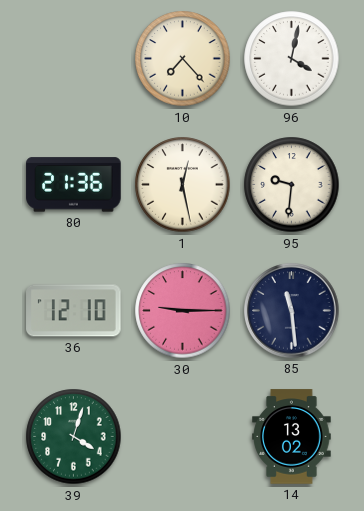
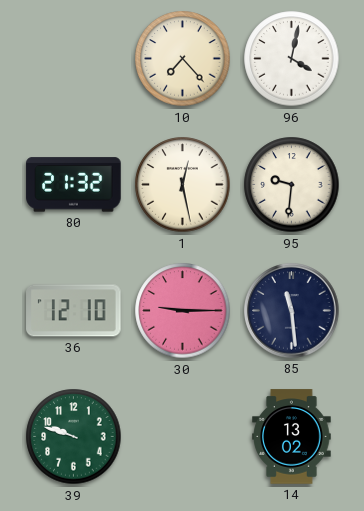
80: 21:36 -> 21:32 (74, 185)
39: 4:03 -> 9:48 (74, 437)
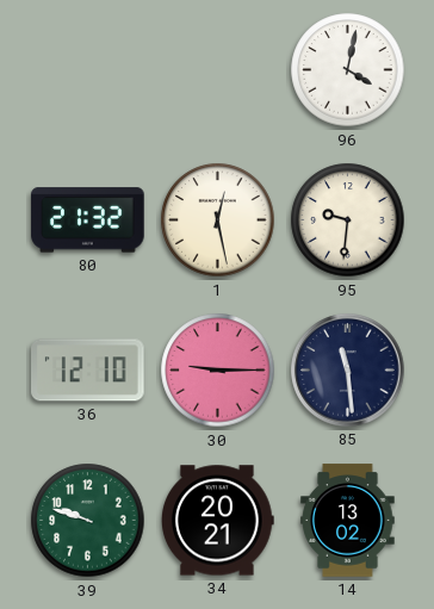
10: 7:23 -> none (183, 59)
34: none -> 20:21 (218, 521)
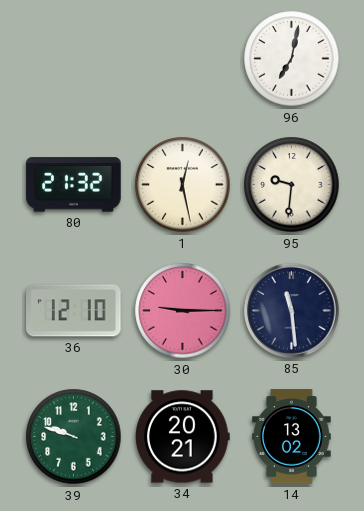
96: 4:02 -> 7:02 (292, 59)
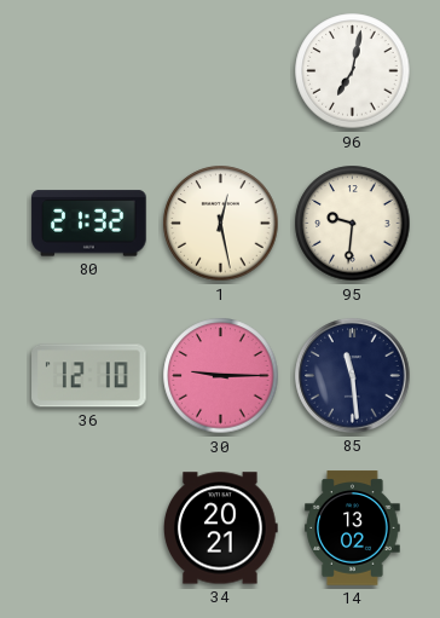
39: 9:48 -> none (74, 437)
